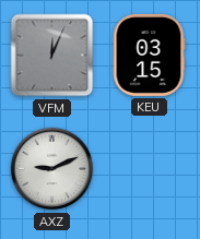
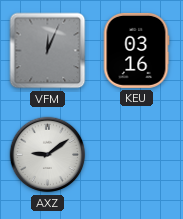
KEU: 03:15 -> 03:16 (136, 50)
AXZ: 9:11 -> 9:09 (48, 155)
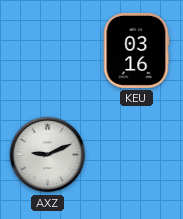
VFM: 12:04 -> none (48, 51)
AXZ: 9:09 -> 9:11 (48, 155)
